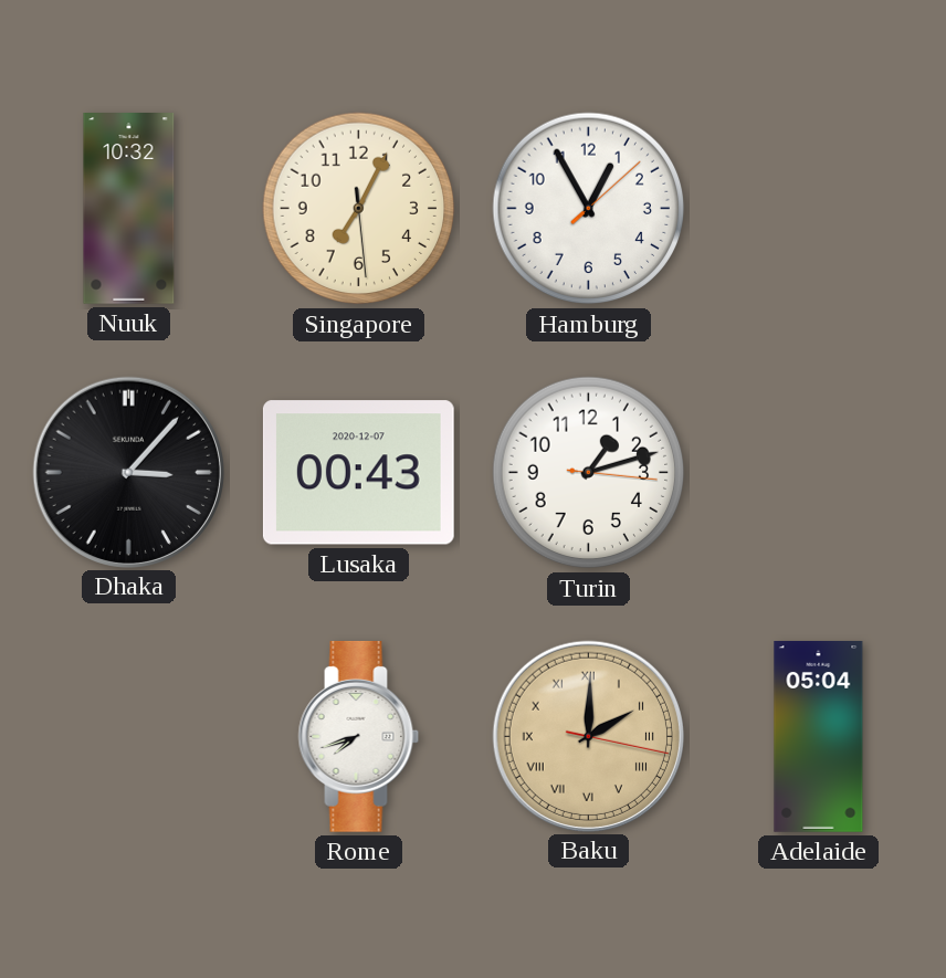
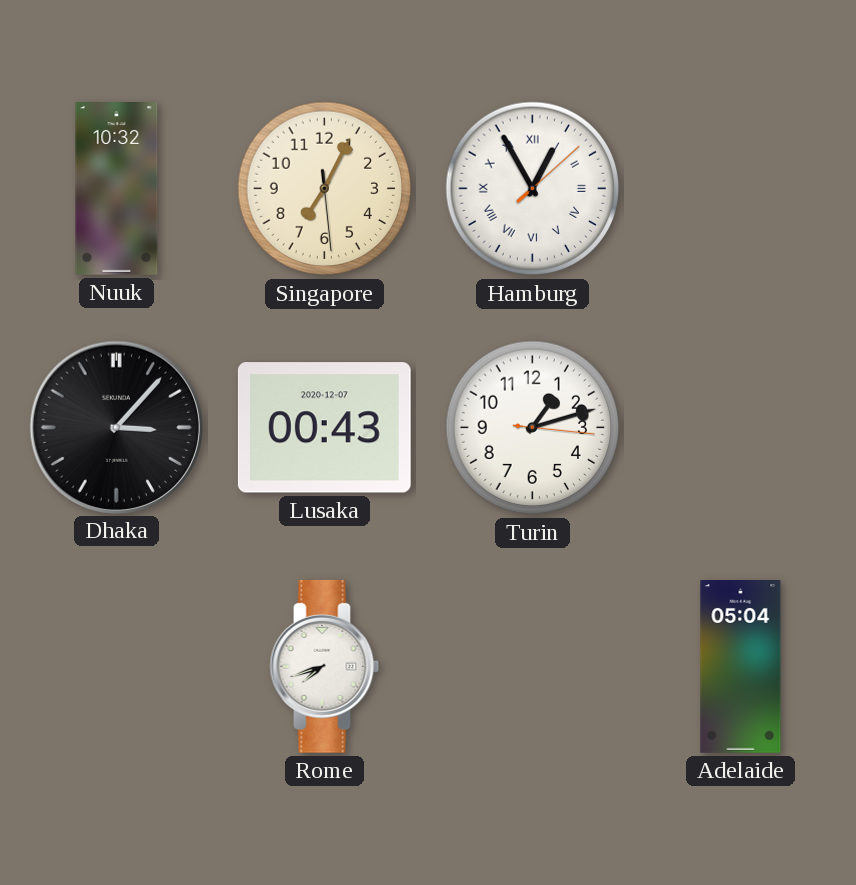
Hamburg numerals: Arabic -> Roman (533, 189)
Baku: 2:00 -> none (588, 736)
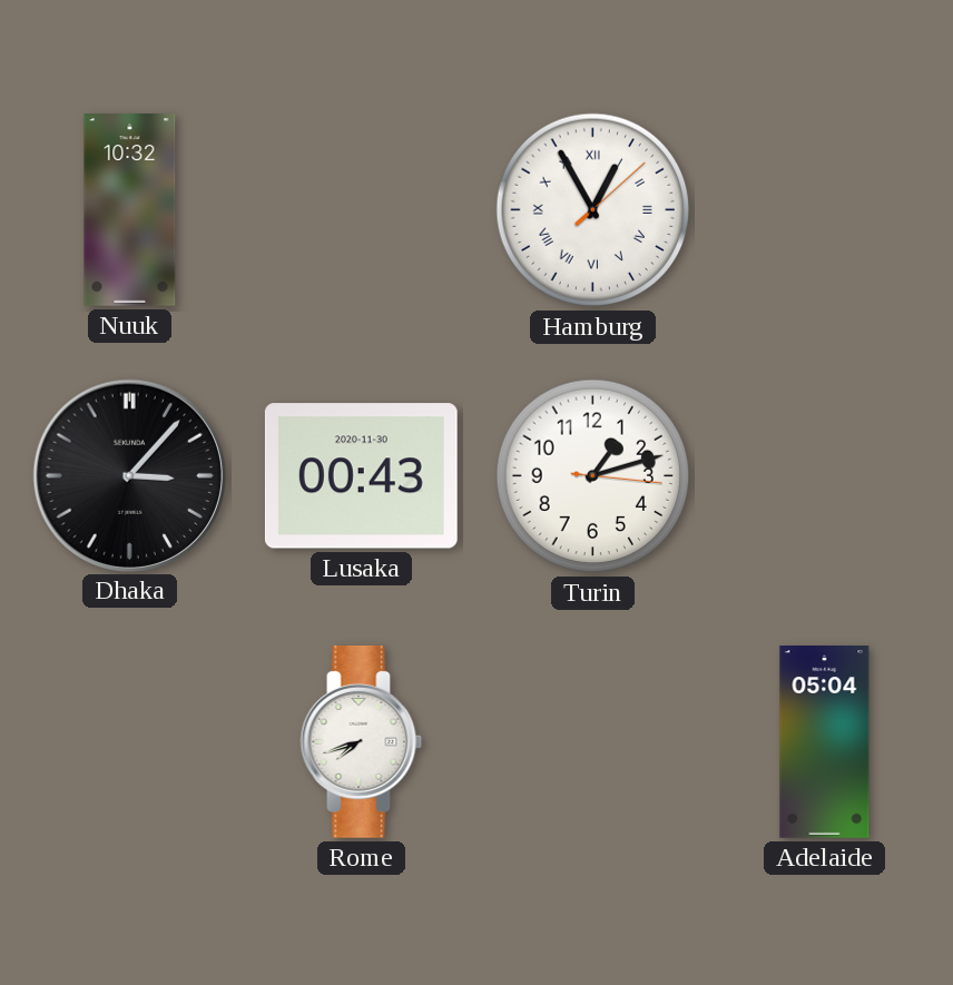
Singapore: 7:04 -> none (325, 189)
Lusaka date: 2020-12-07 -> 2020-11-30 (361, 476)
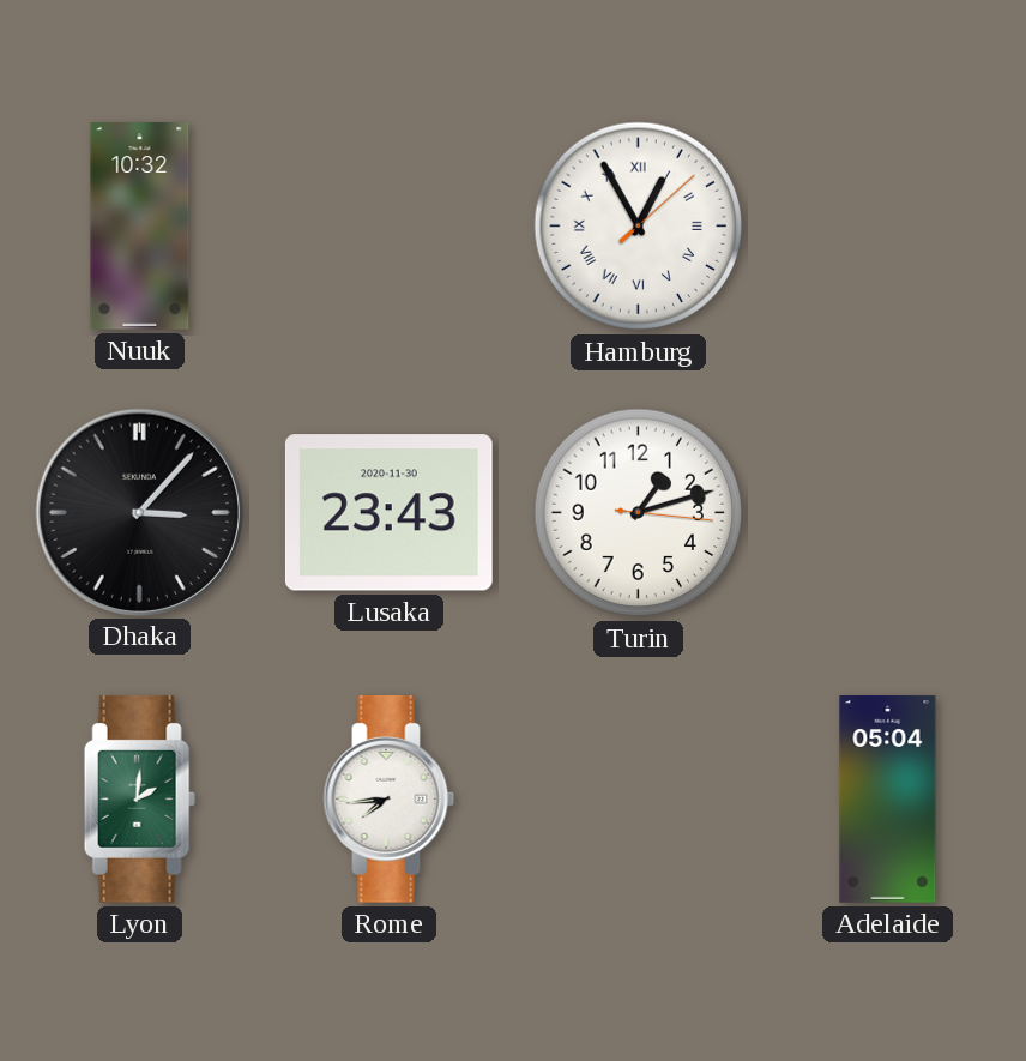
Lusaka: 00:43 -> 23:43 (388, 513)
Lyon: none -> 2:01 (139, 798)
Rome: 7:42 -> 7:44 (390, 798)
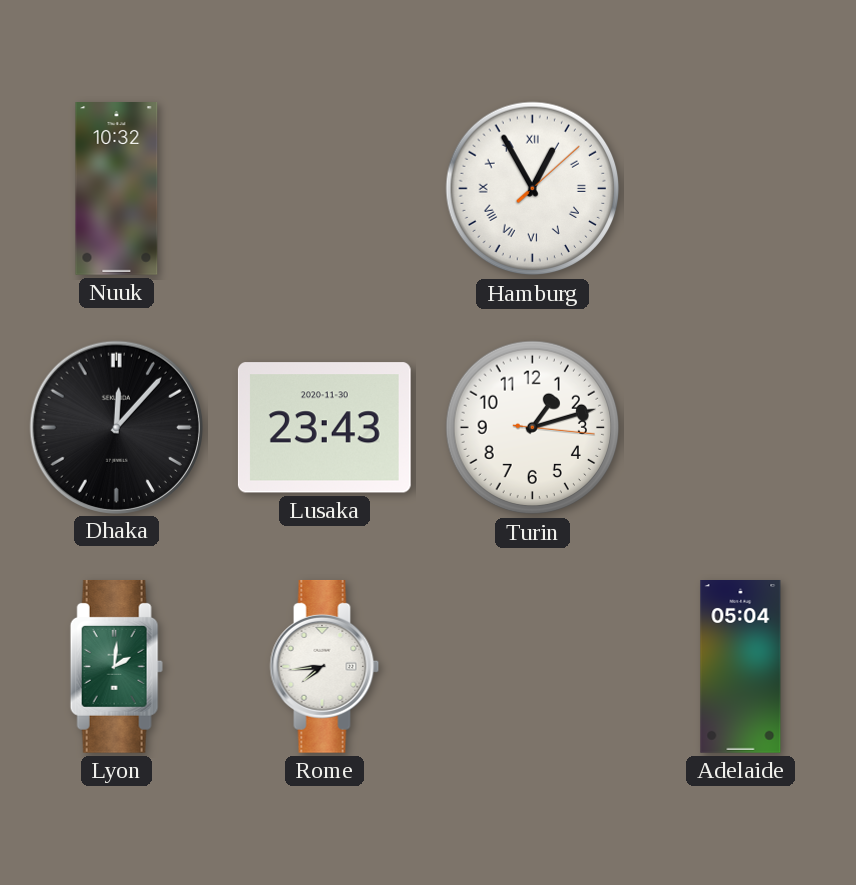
Dhaka: 3:07 -> 12:07 (116, 427)
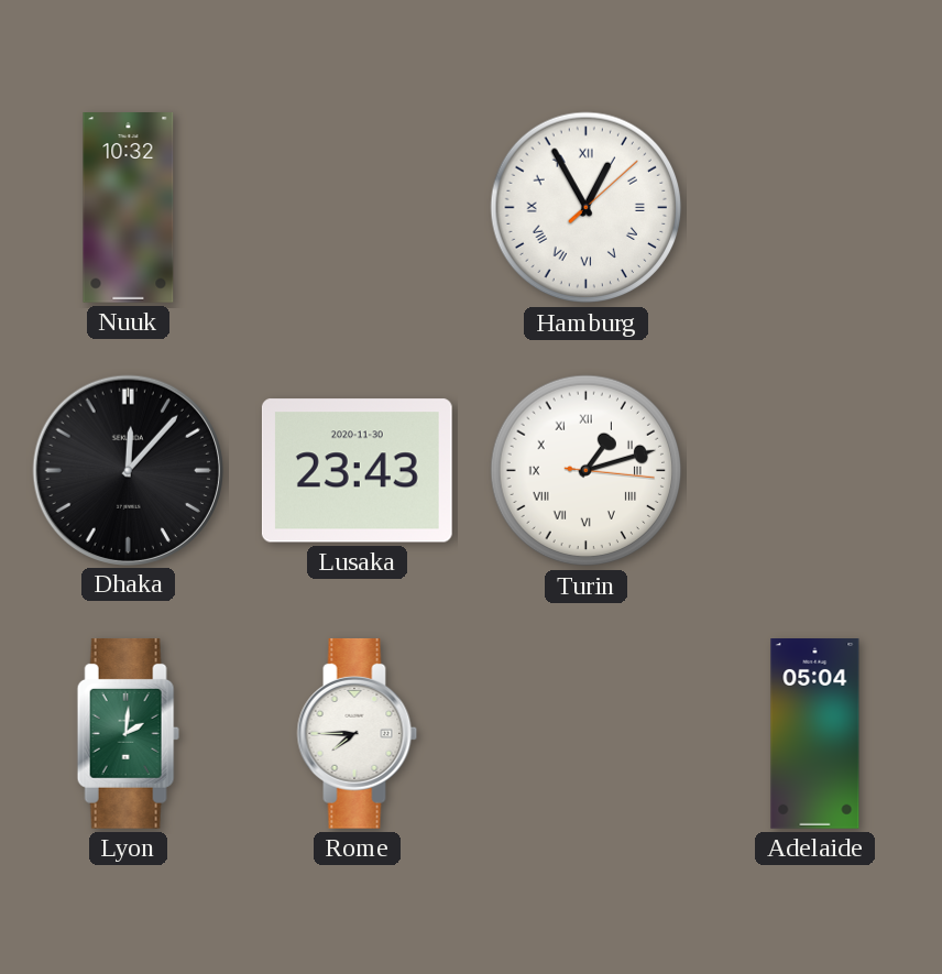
Turin numerals: Arabic -> Roman (587, 471)
Rome: 7:44 -> 7:45 (358, 733)
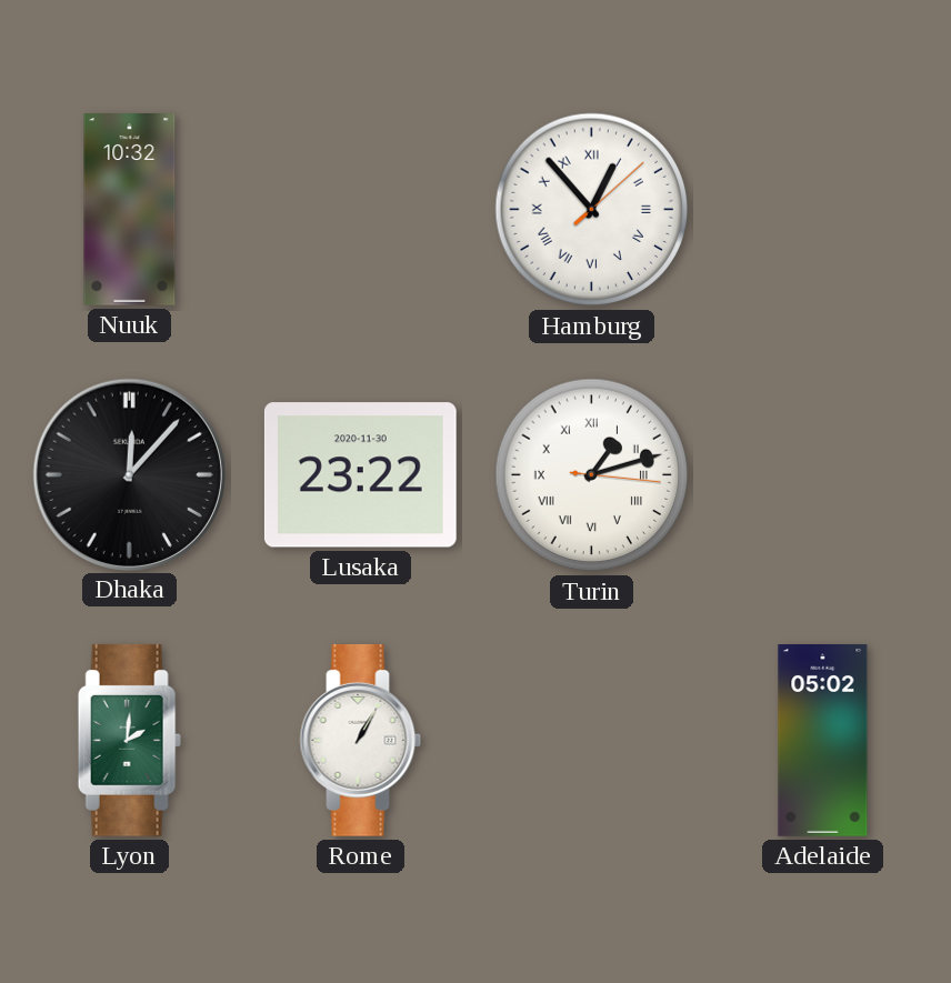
Hamburg: 12:55 -> 12:53 (592, 210)
Lusaka: 23:43 -> 23:22 (360, 475)
Rome: 7:45 -> 1:05 (361, 740)
Adelaide: 05:04 -> 05:02 (823, 741)
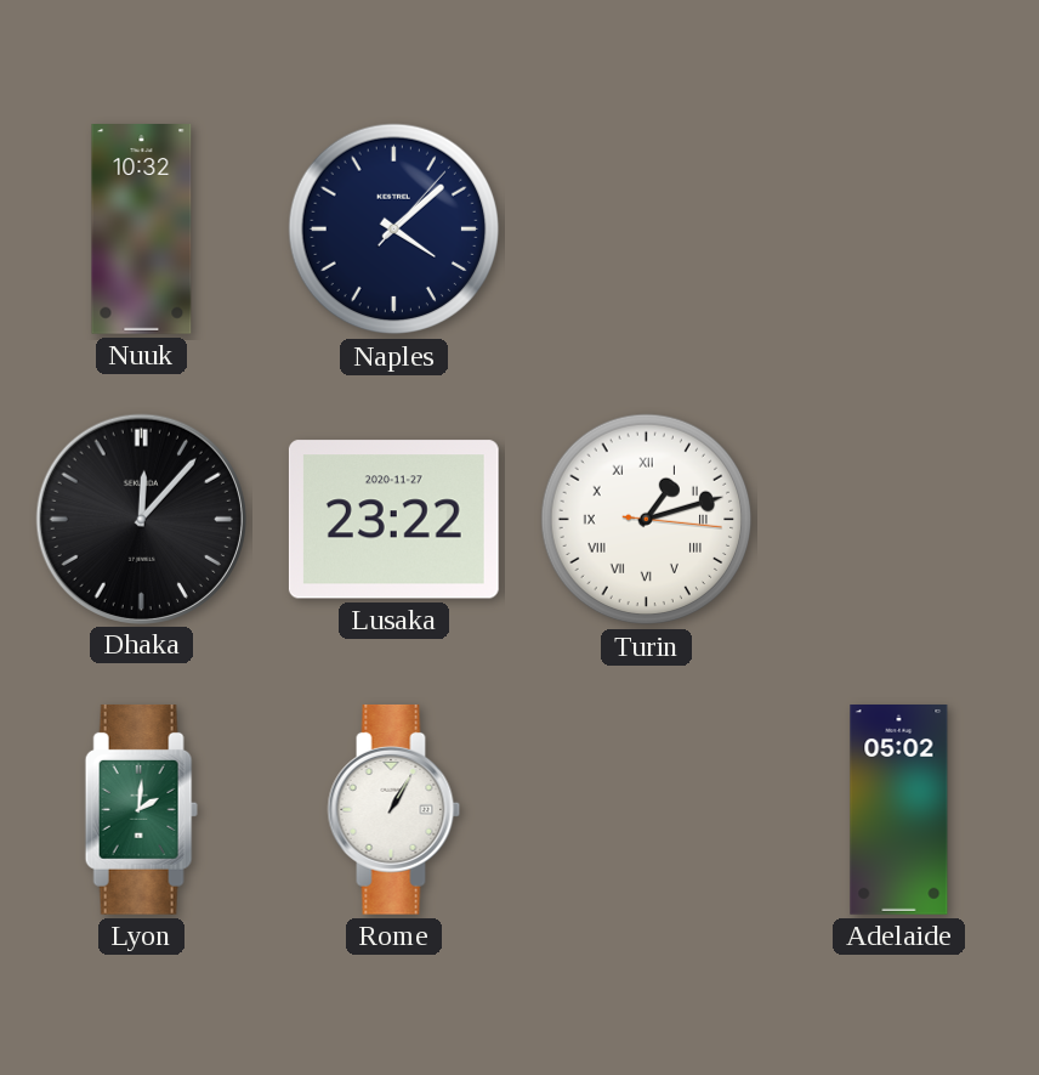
Naples: none -> 4:08 (394, 230)
Hamburg: 12:53 -> none (592, 210)
Lusaka date: 2020-11-30 -> 2020-11-27 (393, 520)
